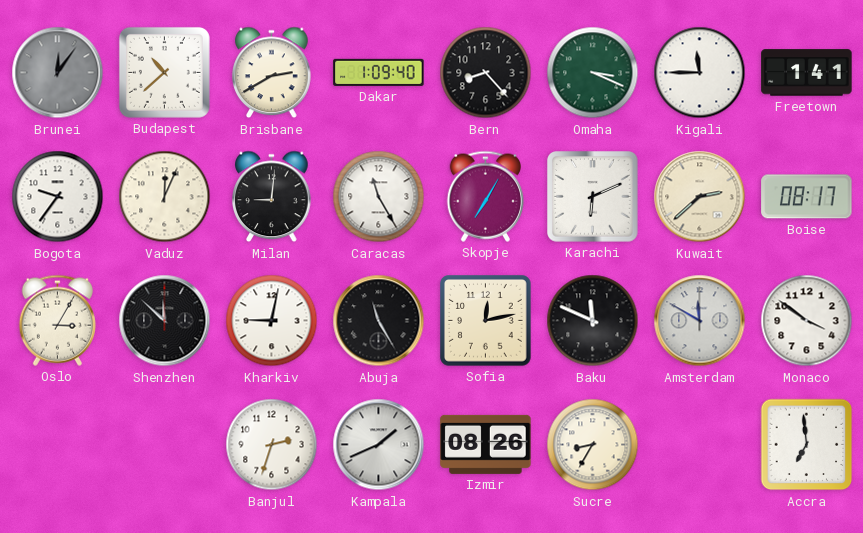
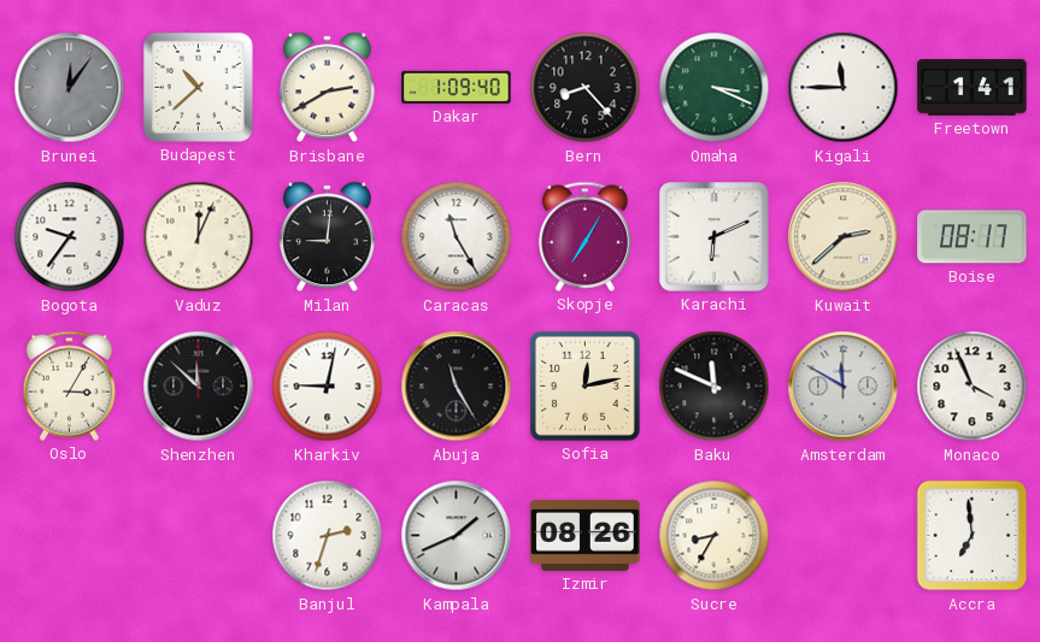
Monaco: 3:51 -> 3:56 (973, 387)
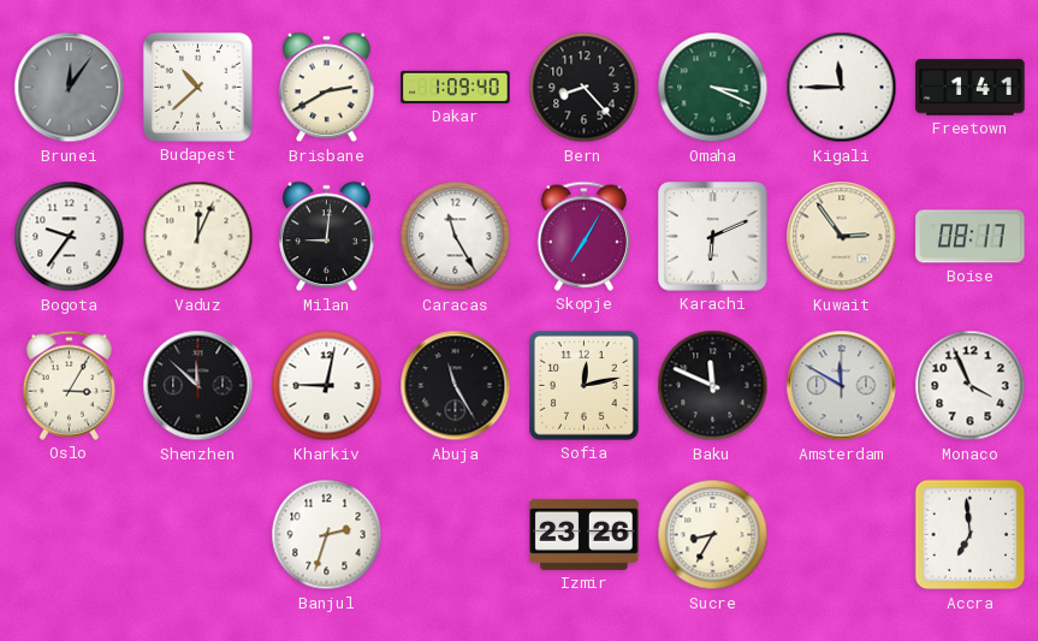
Kuwait: 2:38 -> 2:54 (842, 237)
Kampala: 1:41 -> none (457, 536)
Izmir: 08:26 -> 23:26 (585, 534)
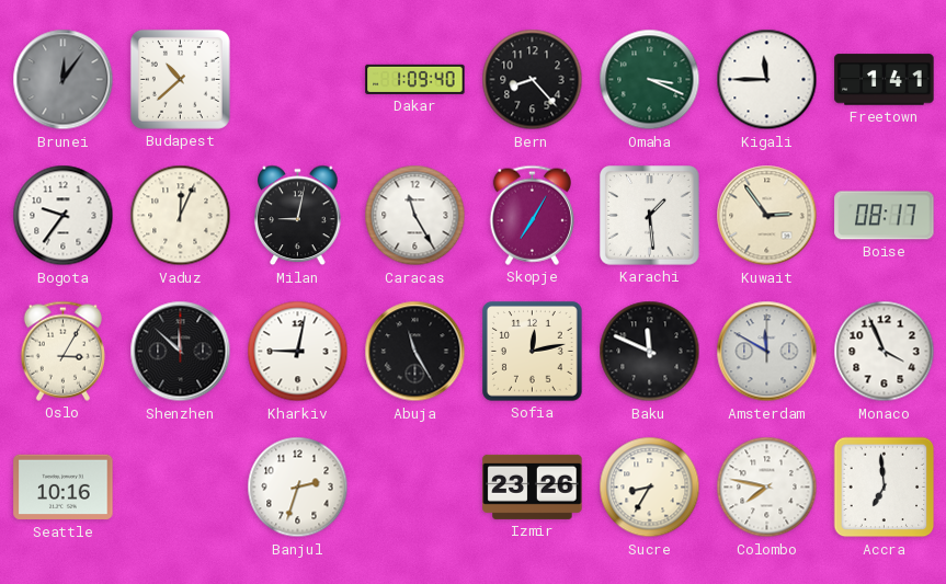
Brisbane: 2:40 -> none (327, 88)
Milan: 9:01 -> 9:02 (298, 216)
Karachi: 6:11 -> 1:29 (650, 216)
Seattle: none -> 10:16 (64, 488)
Colombo: none -> 7:47 (767, 488)
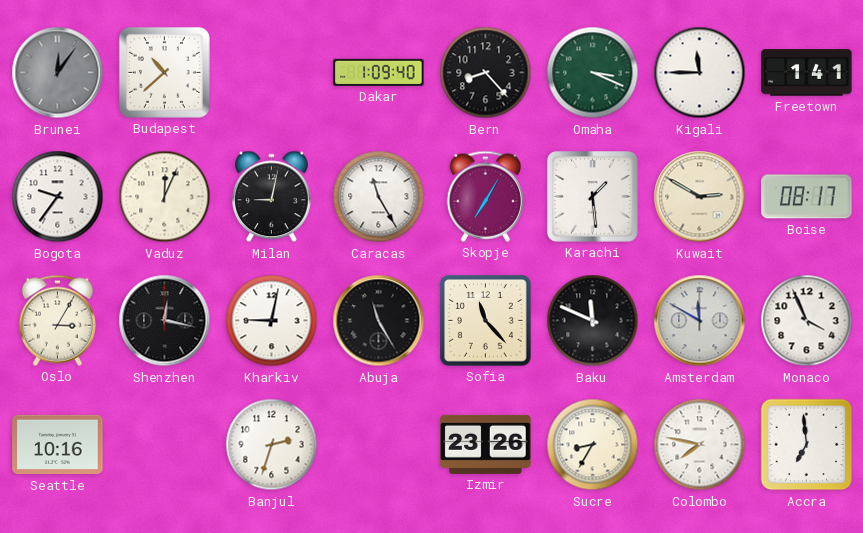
Kuwait: 2:54 -> 2:50 (700, 197)
Shenzhen: 11:52 -> 12:17 (165, 321)
Sofia: 12:13 -> 11:23 (486, 321)
